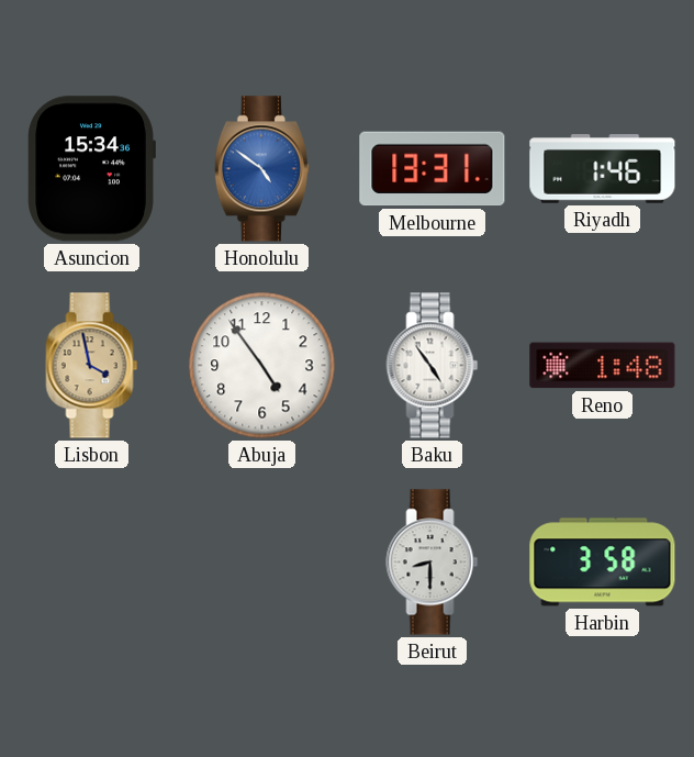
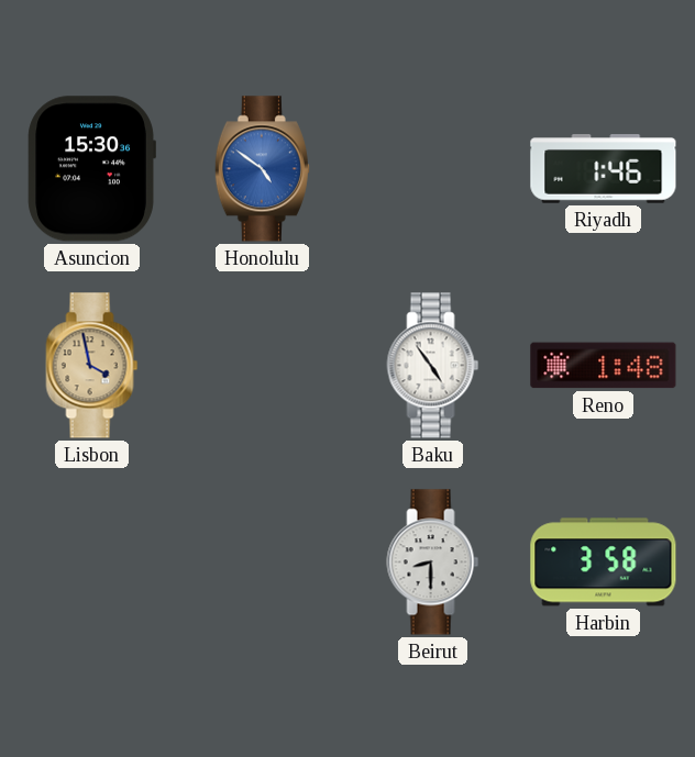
Asuncion: 15:34 -> 15:30 (91, 169)
Melbourne: 13:31 -> none (433, 169)
Abuja: 4:54 -> none (262, 366)
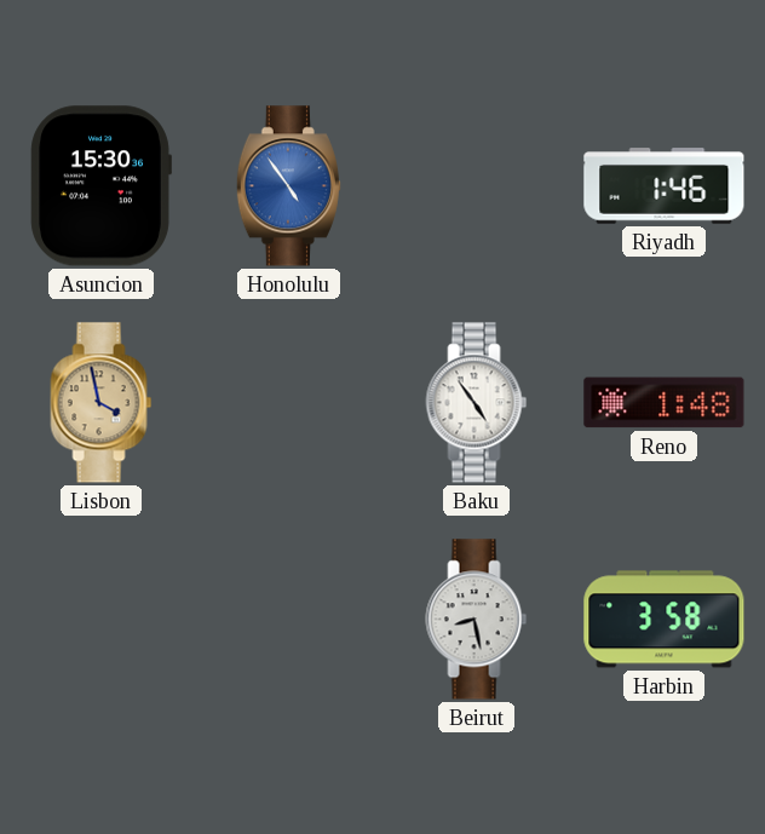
Honolulu: 4:51 -> 4:54 (288, 186)
Beirut: 8:30 -> 8:28 (477, 620)
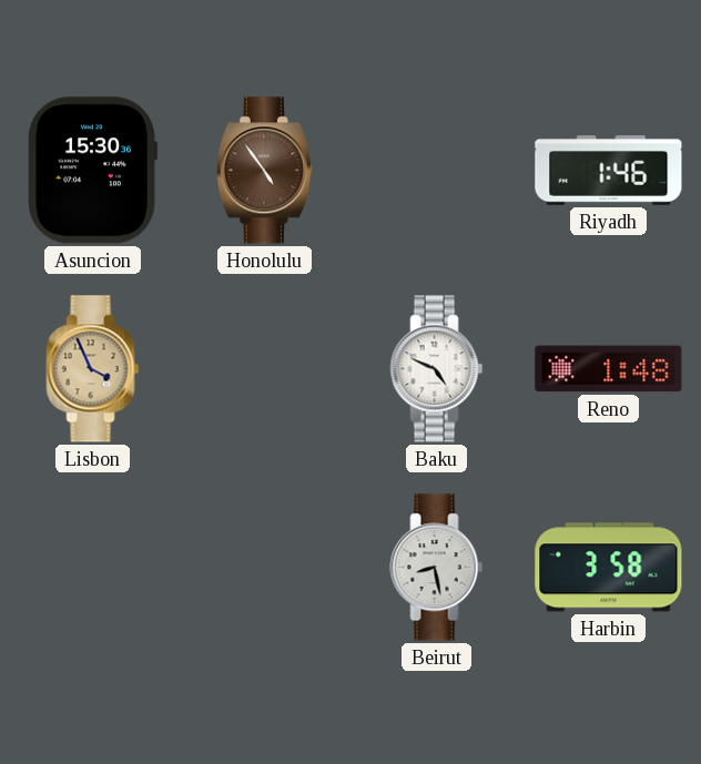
Honolulu dial: blue -> brown (264, 171)
Lisbon: 3:58 -> 3:56 (93, 369)
Baku: 4:54 -> 4:49 (437, 369)
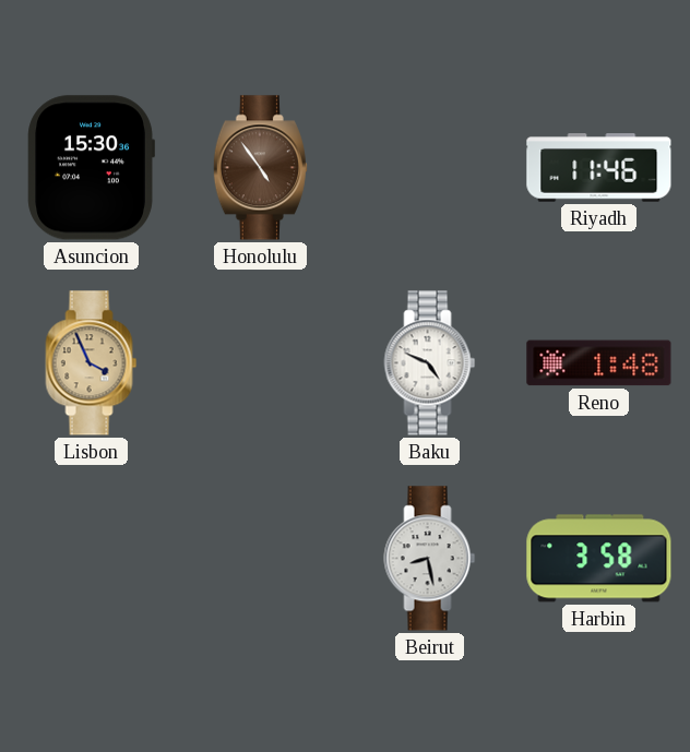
Riyadh: 1:46 -> 11:46 (599, 168)
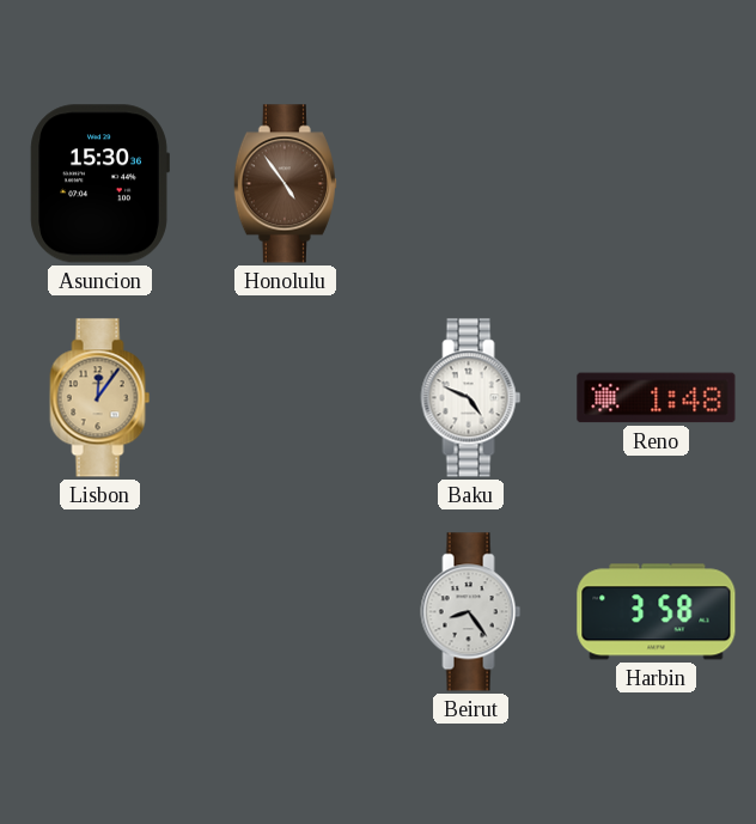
Riyadh: 11:46 -> none (599, 168)
Lisbon: 3:56 -> 12:06 (100, 398)
Beirut: 8:28 -> 8:24 (471, 612)
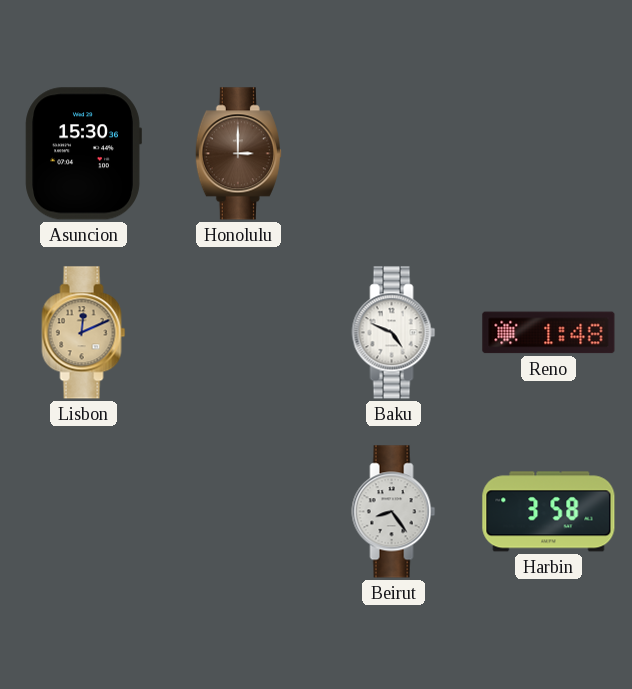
Honolulu: 4:54 -> 3:00 (238, 154)
Lisbon: 12:06 -> 12:11 (84, 333)
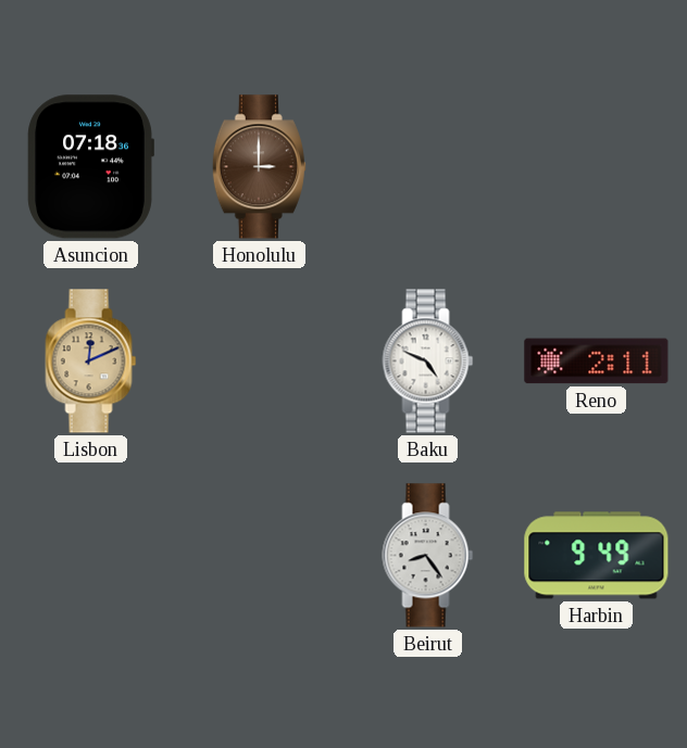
Asuncion: 15:30 -> 07:18 (90, 167)
Reno: 1:48 -> 2:11 (597, 362)
Harbin: 3:58 -> 9:49 (597, 556)
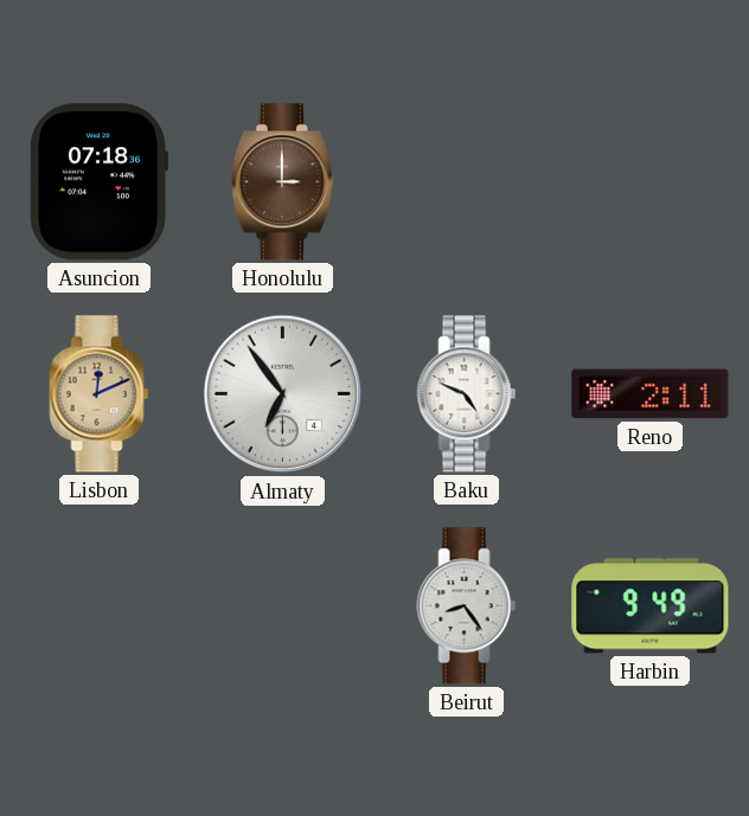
Almaty: none -> 6:54 (283, 394)
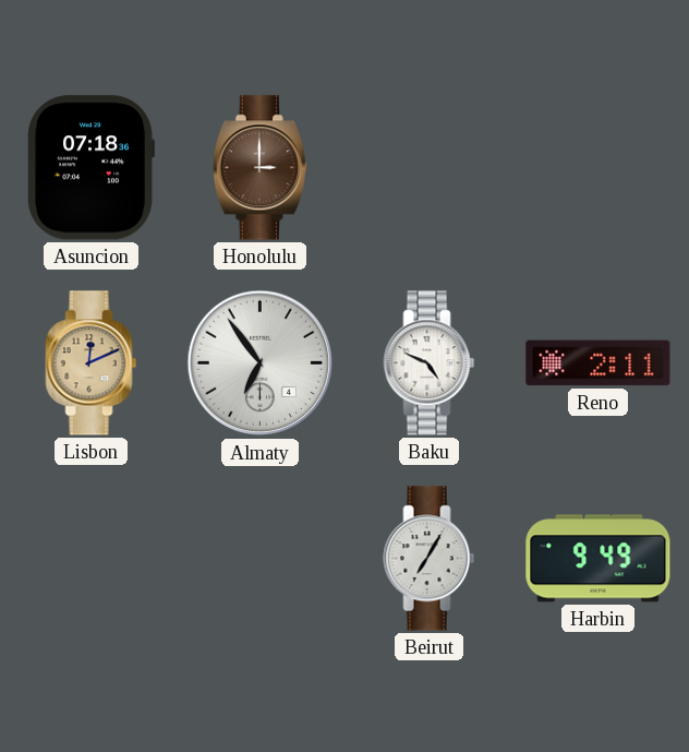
Beirut: 8:24 -> 7:05 (430, 559)
